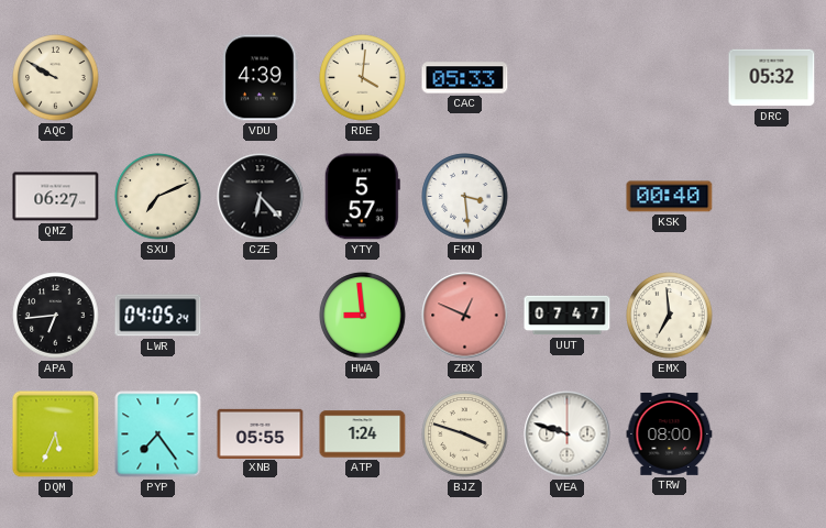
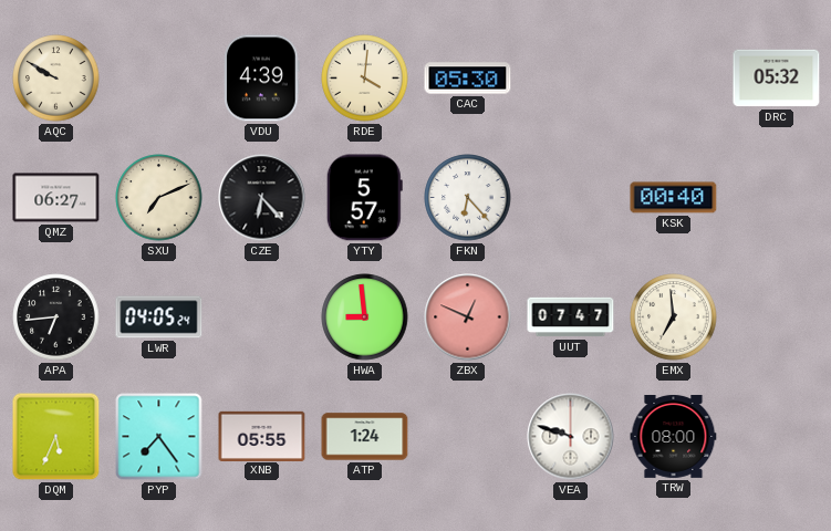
CAC: 05:33 -> 05:30 (468, 79)
FKN: 3:29 -> 6:23 (468, 198)
BJZ: 3:48 -> none (465, 435)
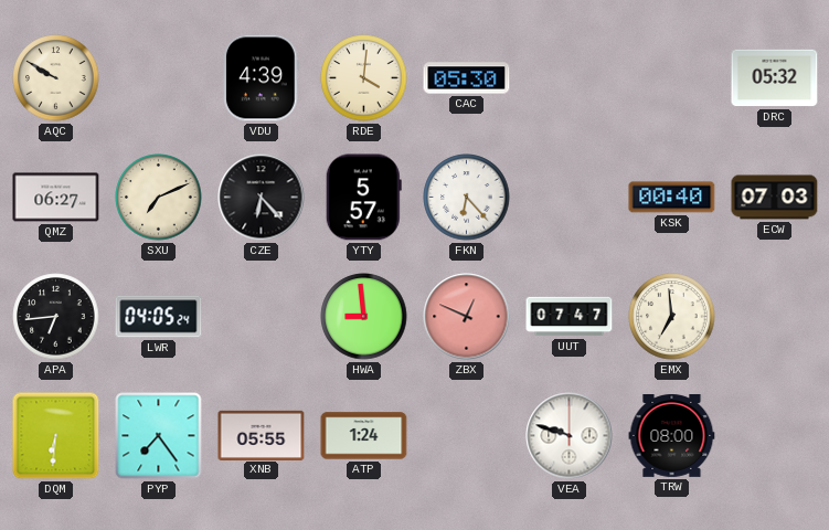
ECW: none -> 07:03 (775, 198)
DQM: 5:34 -> 6:31 (56, 436)
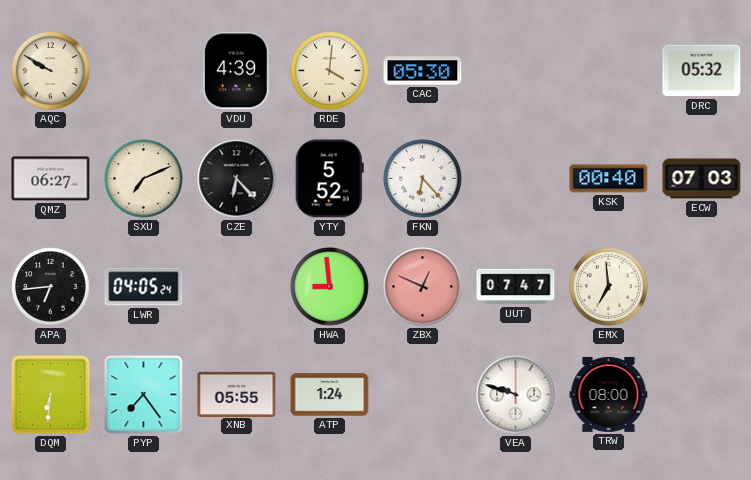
YTY: 5:57 -> 5:52 (329, 179)
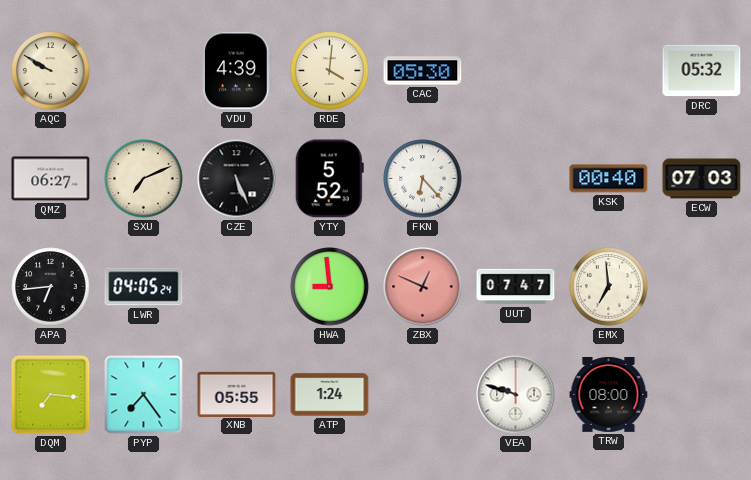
CZE: 6:23 -> 5:26 (237, 179)
DQM: 6:31 -> 7:16 (51, 395)
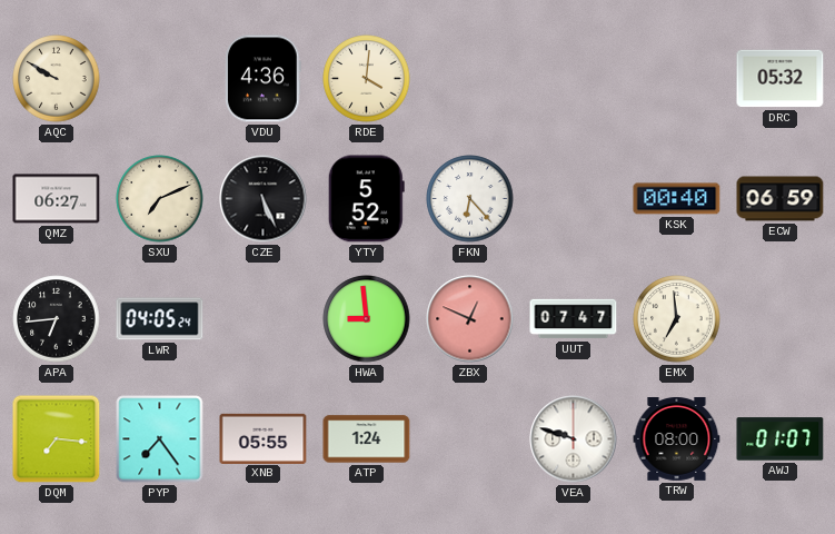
VDU: 4:39 -> 4:36 (264, 79)
CAC: 05:30 -> none (423, 71)
ECW: 07:03 -> 06:59 (781, 199)
AWJ: none -> 01:07 (781, 439)
